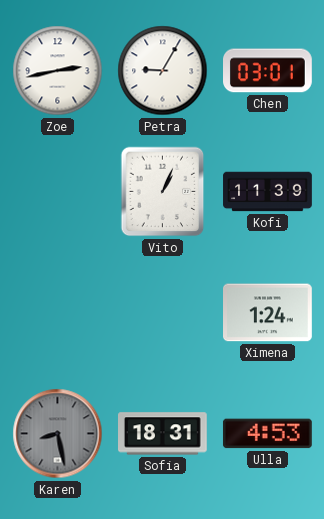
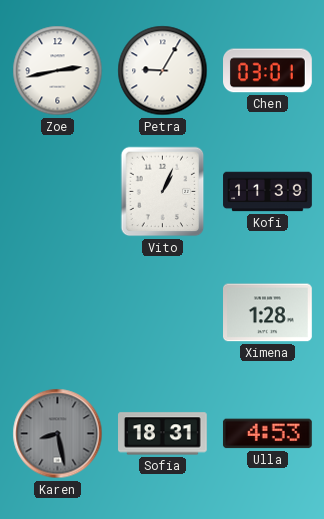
Ximena: 1:24 -> 1:28 (268, 313)
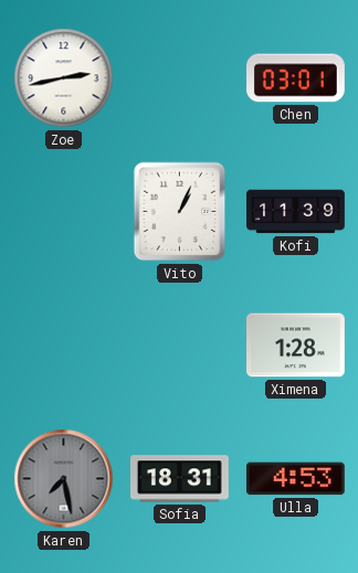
Petra: 9:05 -> none (163, 71)
Karen: 8:28 -> 7:28 (64, 479)
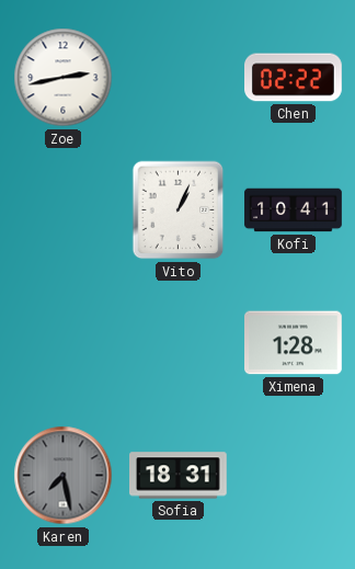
Chen: 03:01 -> 02:22 (294, 78)
Kofi: 11:39 -> 10:41 (294, 210)
Ulla: 4:53 -> none (295, 479)
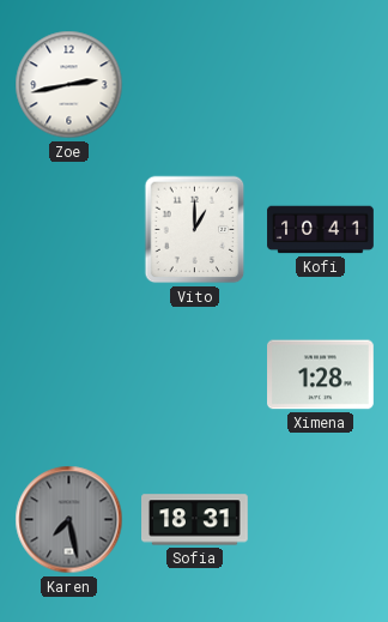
Chen: 02:22 -> none (294, 78)
Vito: 1:04 -> 1:00 (195, 230)
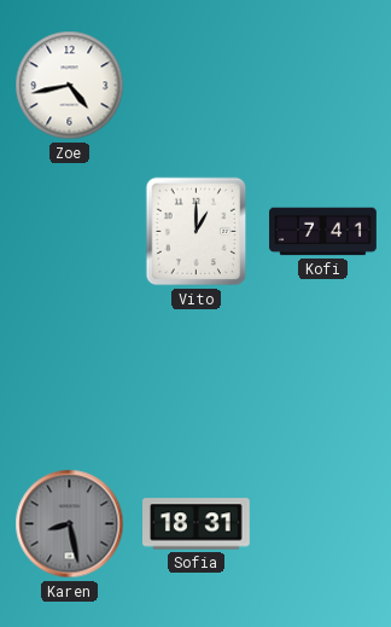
Zoe: 2:43 -> 4:43 (70, 86)
Kofi: 10:41 -> 7:41 (323, 232)
Ximena: 1:28 -> none (321, 375)
Karen: 7:28 -> 8:28 (70, 524)
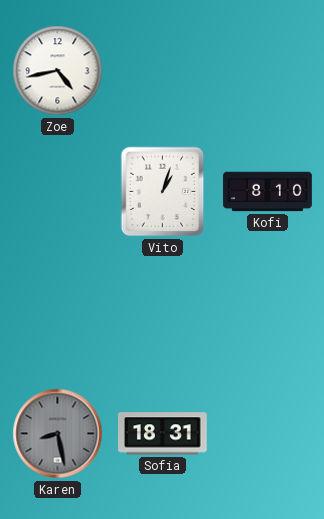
Vito: 1:00 -> 1:03 (163, 192)
Kofi: 7:41 -> 8:10 (268, 192)
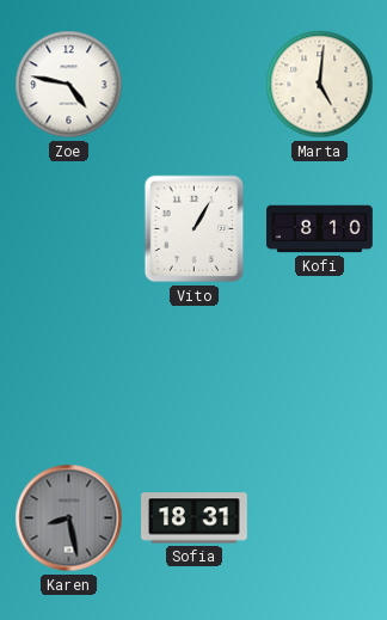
Zoe: 4:43 -> 4:47 (69, 85)
Marta: none -> 5:01 (320, 85)
Vito: 1:03 -> 1:05 (195, 229)
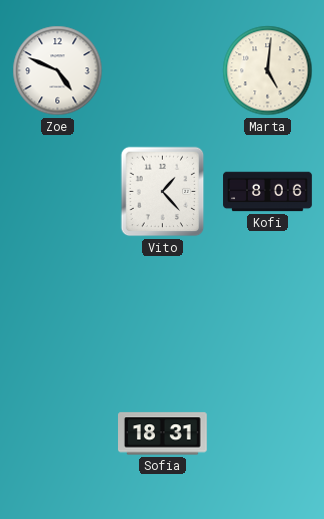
Zoe: 4:47 -> 4:49 (58, 71)
Vito: 1:05 -> 1:23 (163, 192)
Kofi: 8:10 -> 8:06 (268, 192)
Karen: 8:28 -> none (69, 518)
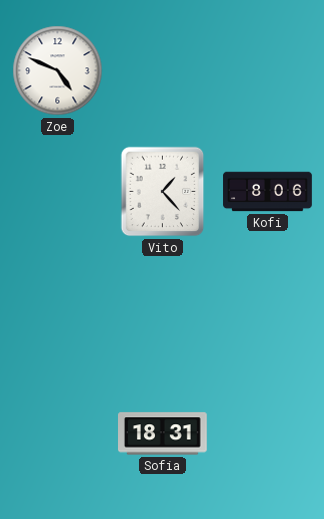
Marta: 5:01 -> none (268, 71)
